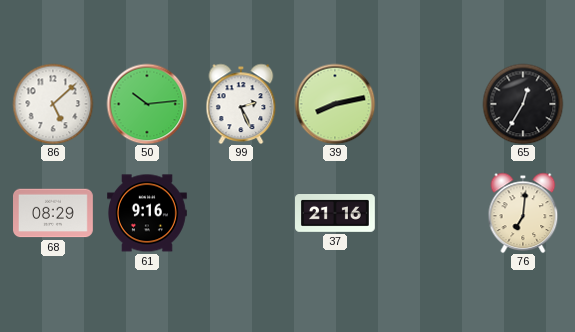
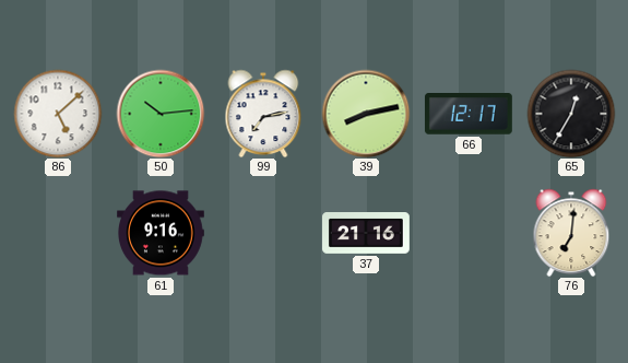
99: 2:26 -> 7:13 (263, 114)
66: none -> 12:17 (469, 114)
68: 08:29 -> none (54, 213)
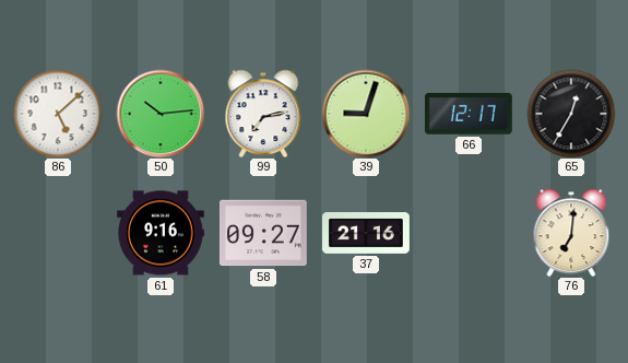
39: 8:13 -> 9:03 (366, 114)
58: none -> 09:27 (263, 233)
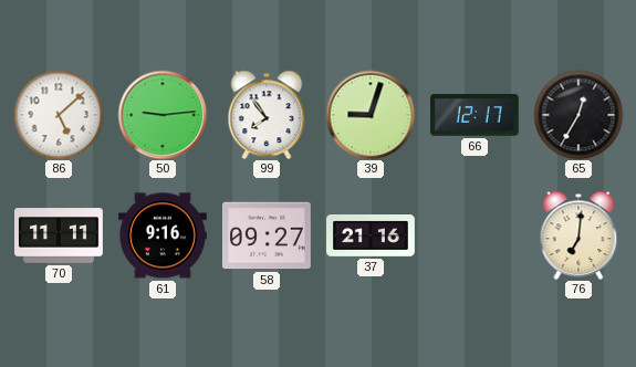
50: 10:14 -> 9:14 (163, 115)
99: 7:13 -> 7:54 (267, 115)
70: none -> 11:11 (60, 235)
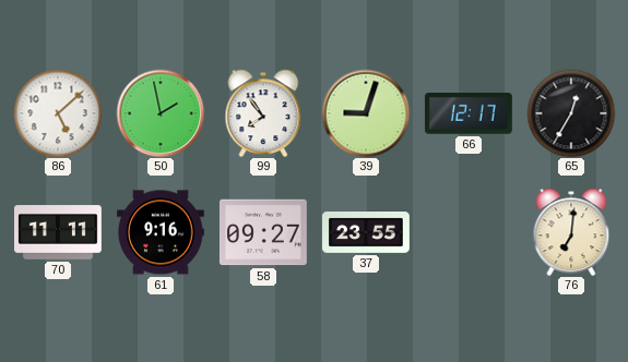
50: 9:14 -> 1:58 (161, 113)
37: 21:16 -> 23:55 (367, 233)
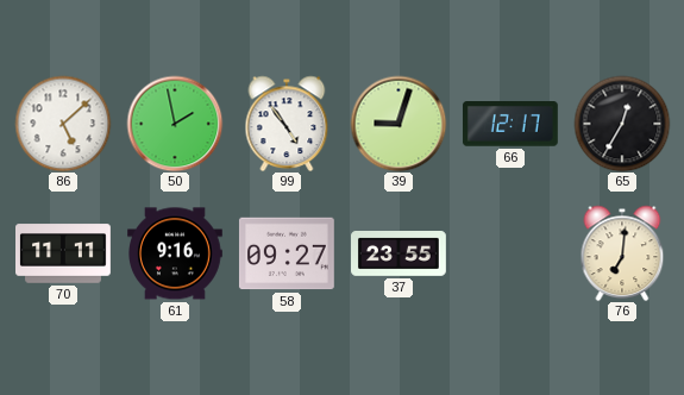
99: 7:54 -> 4:54 (287, 124)
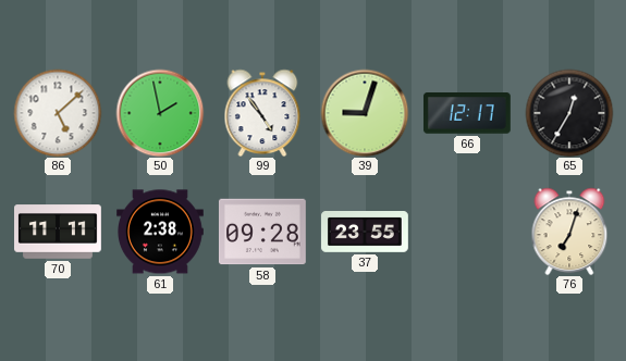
61: 9:16 -> 2:38 (161, 232)
58: 09:27 -> 09:28 (262, 232)
76: 7:01 -> 7:03 (569, 232)
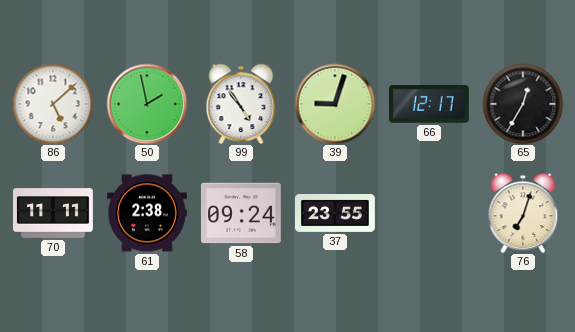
58: 09:28 -> 09:24 (241, 213)
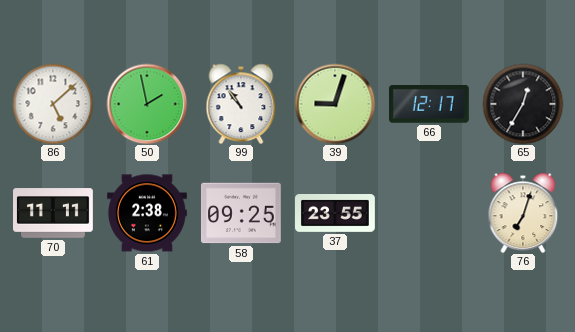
99: 4:54 -> 10:54 (241, 104)
58: 09:24 -> 09:25 (241, 213)
